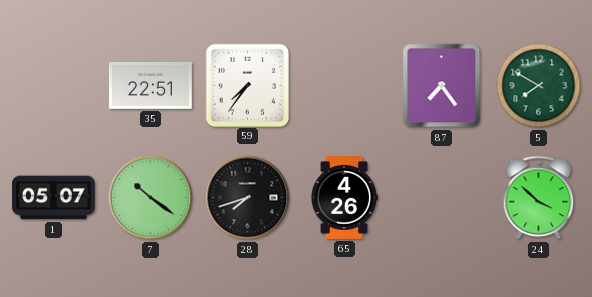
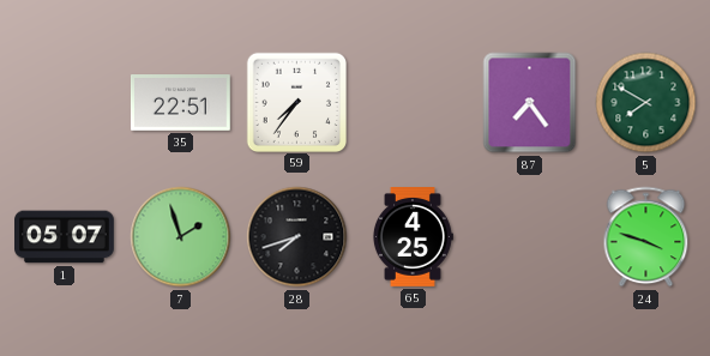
7: 10:21 -> 1:57 (181, 237)
65: 4:26 -> 4:25 (413, 237)
24: 3:52 -> 3:48 (646, 237)
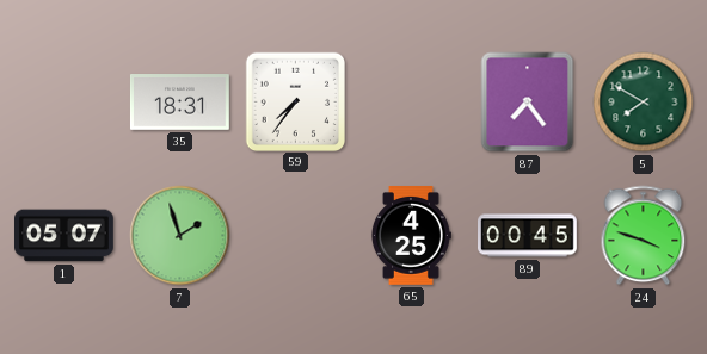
35: 22:51 -> 18:31 (180, 103)
28: 7:42 -> none (297, 237)
89: none -> 00:45 (528, 236)
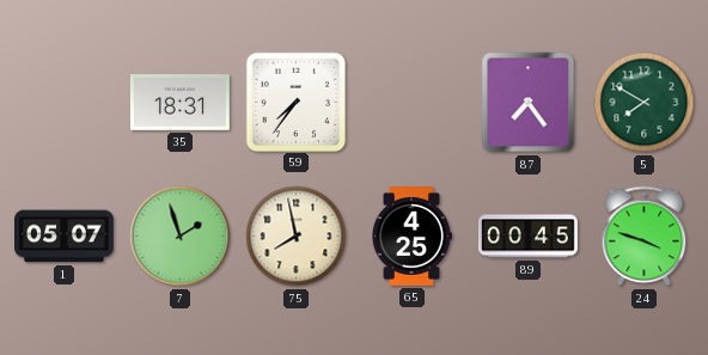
75: none -> 7:58 (297, 237)
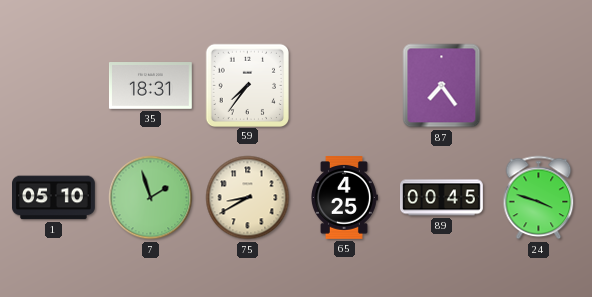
5: 7:50 -> none (645, 103)
1: 05:07 -> 05:10 (54, 198)
75: 7:58 -> 8:40 (248, 198)
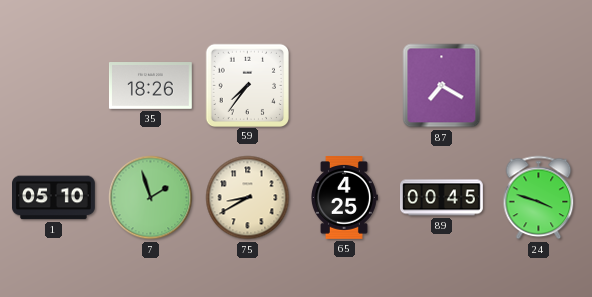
35: 18:31 -> 18:26 (151, 86)
87: 7:24 -> 7:20 (442, 86)
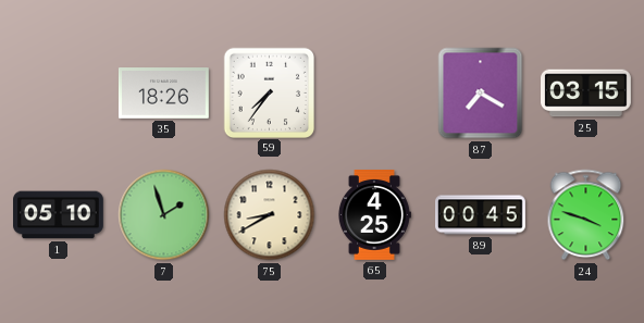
25: none -> 03:15 (586, 94)
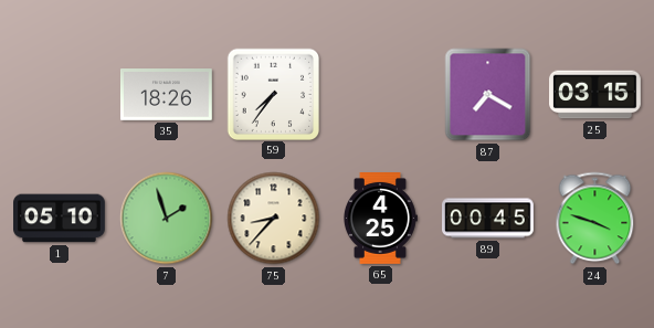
75: 8:40 -> 8:37 (274, 219)
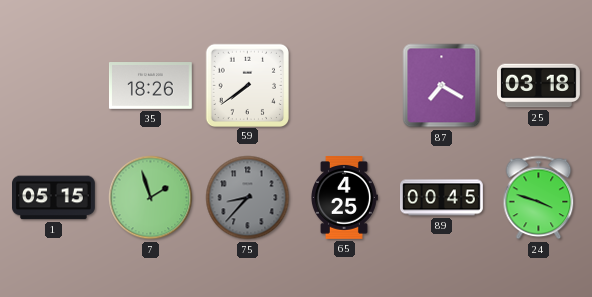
59: 7:36 -> 7:39 (247, 85)
25: 03:15 -> 03:18 (539, 86)
1: 05:10 -> 05:15 (54, 198)
75 dial: cream -> grey (248, 198)
